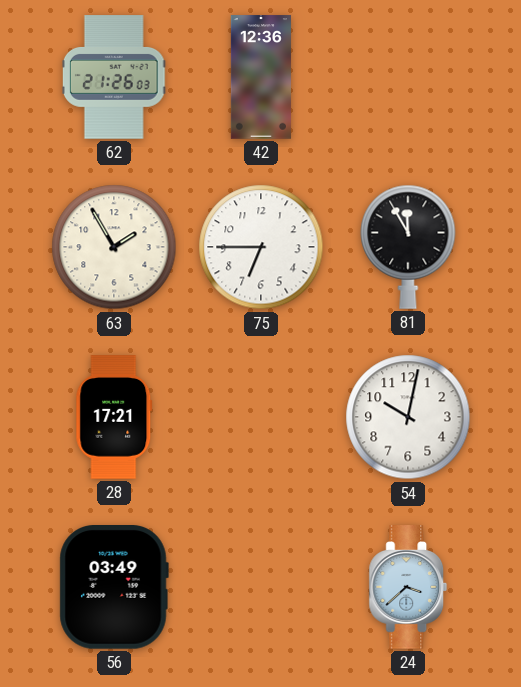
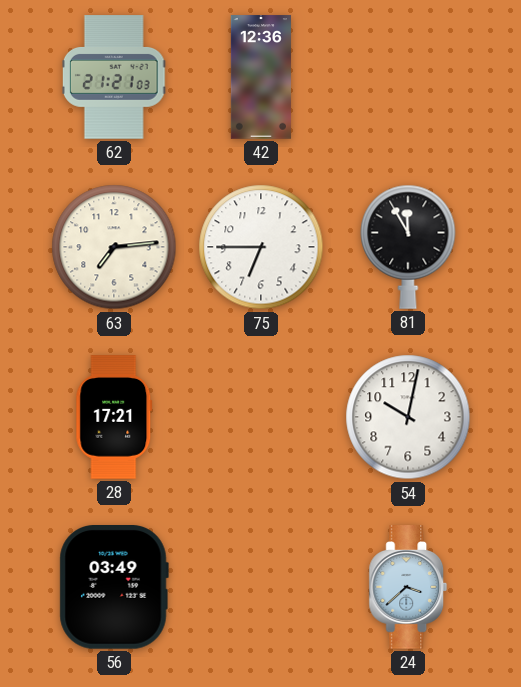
62: 21:26 -> 21:21 (114, 77)
63: 1:55 -> 7:14 (114, 247)
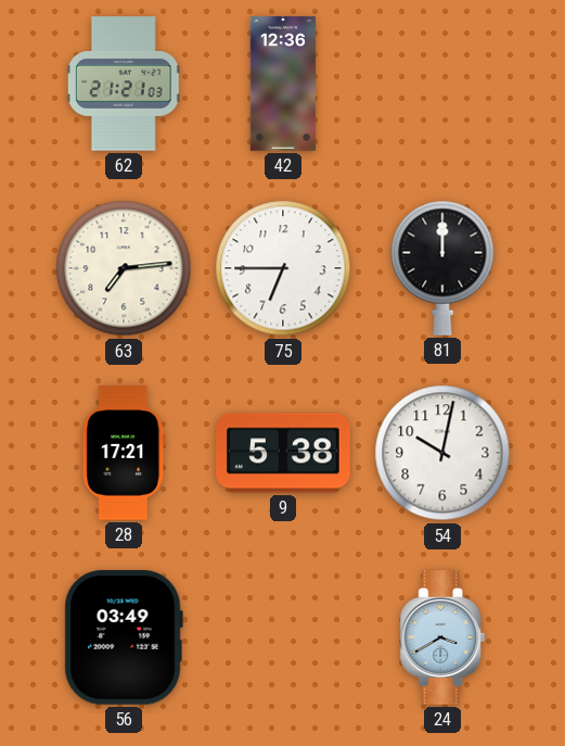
81: 11:55 -> 12:00 (442, 268)
9: none -> 5:38 (283, 453)
24: 3:38 -> 3:40 (442, 637)
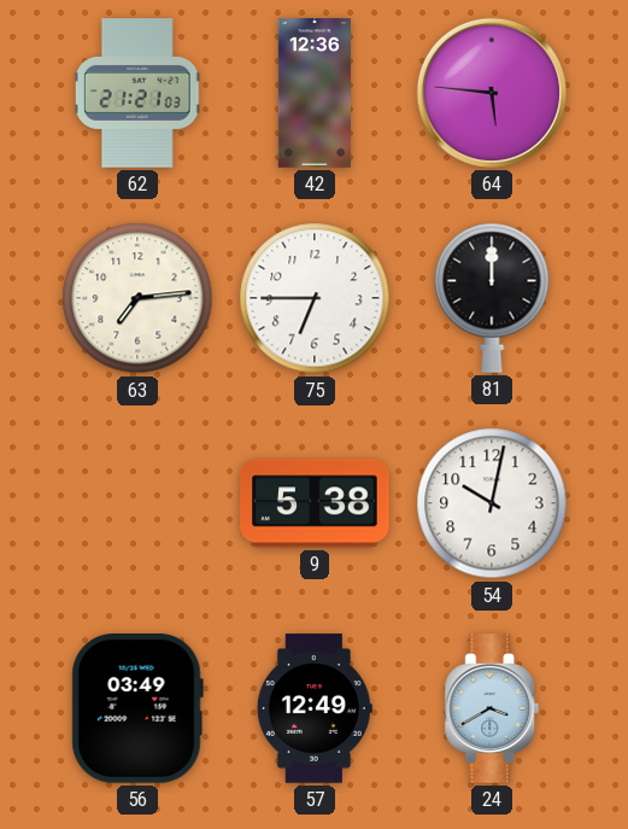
64: none -> 5:46 (492, 93)
28: 17:21 -> none (124, 453)
57: none -> 12:49 (315, 708)
